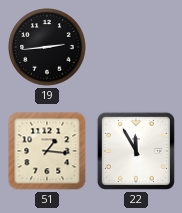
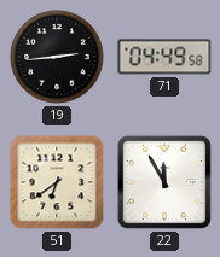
71: none -> 04:49 (164, 57)
51: 1:16 -> 6:39 (57, 182)
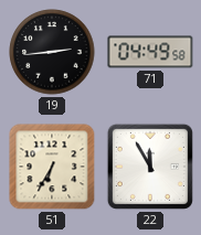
51: 6:39 -> 6:35 (52, 167)
